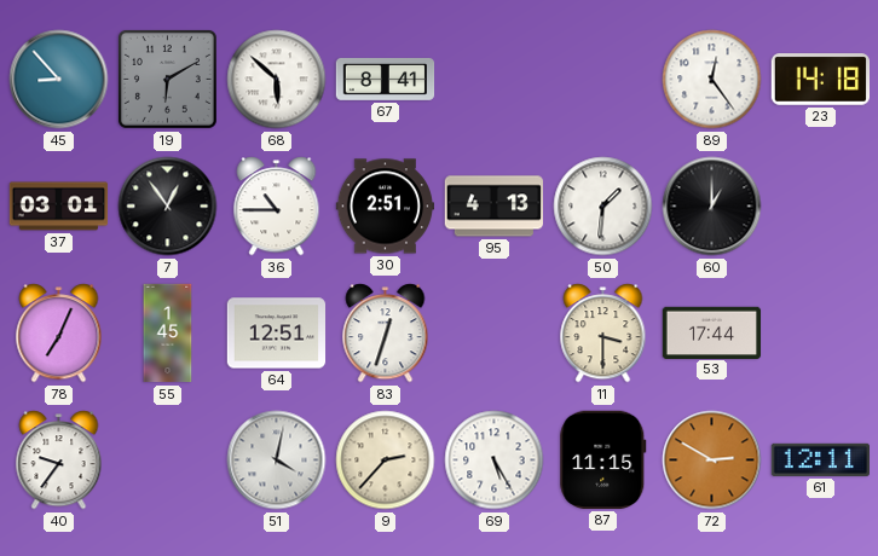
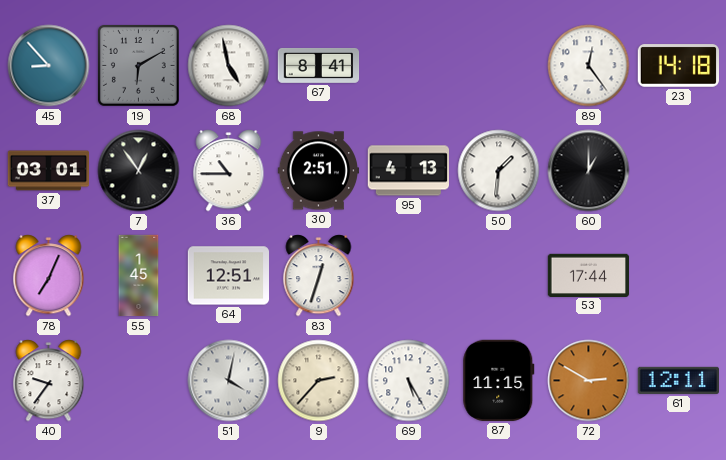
68: 5:52 -> 4:58 (229, 66)
11: 3:30 -> none (603, 334)
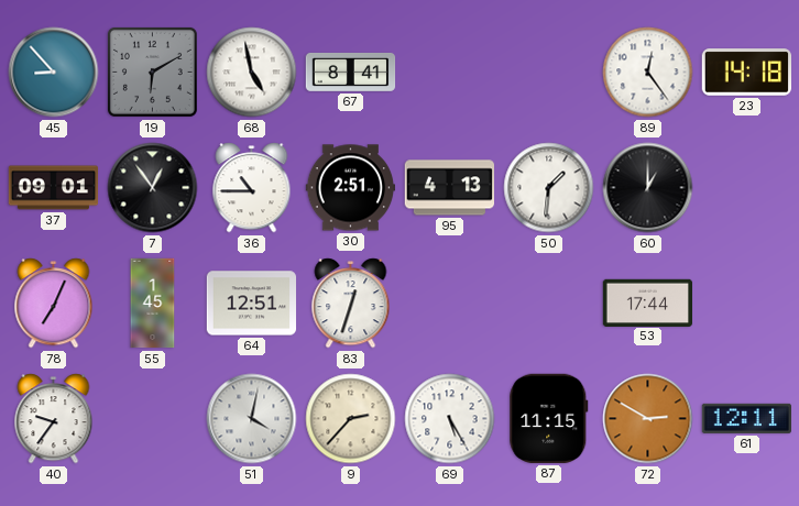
37: 03:01 -> 09:01 (54, 188)
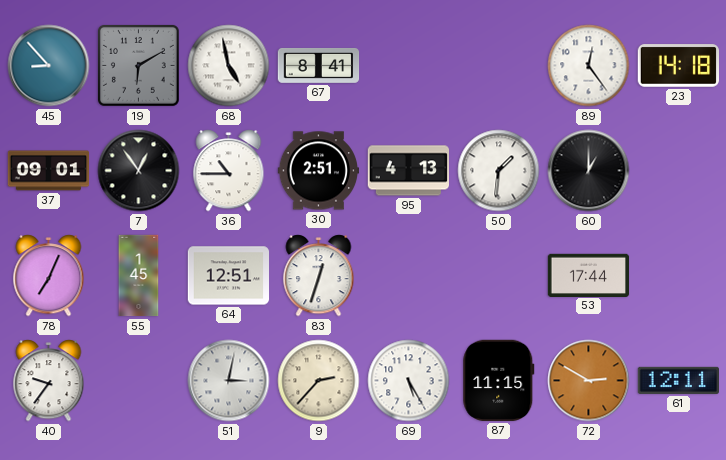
51: 4:02 -> 3:02 (229, 381)
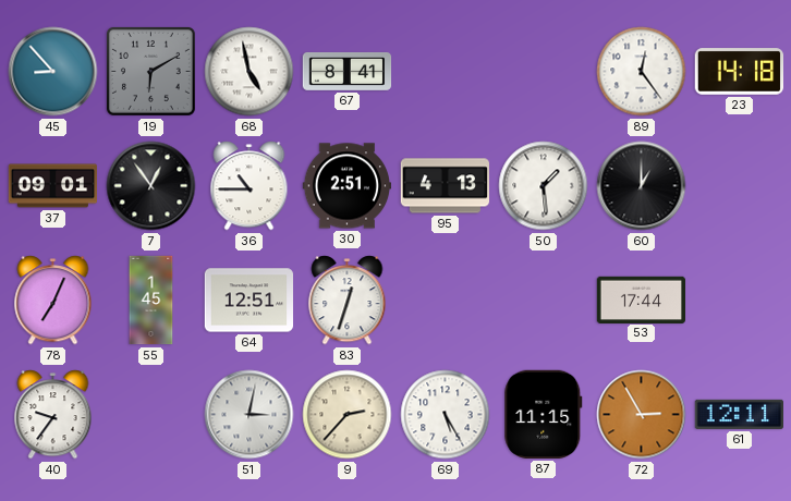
50: 1:31 -> 1:29 (544, 186)
72: 2:50 -> 2:55 (642, 415)
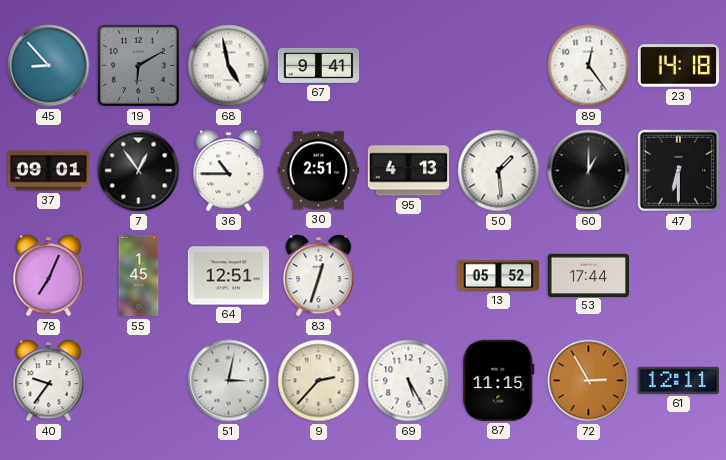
67: 8:41 -> 9:41 (319, 65)
47: none -> 6:30 (678, 170)
13: none -> 05:52 (499, 276)
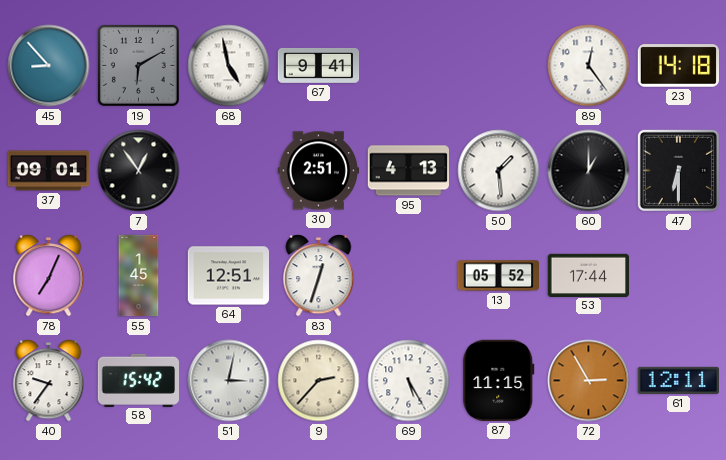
36: 10:45 -> none (229, 171)
58: none -> 15:42 (139, 380)
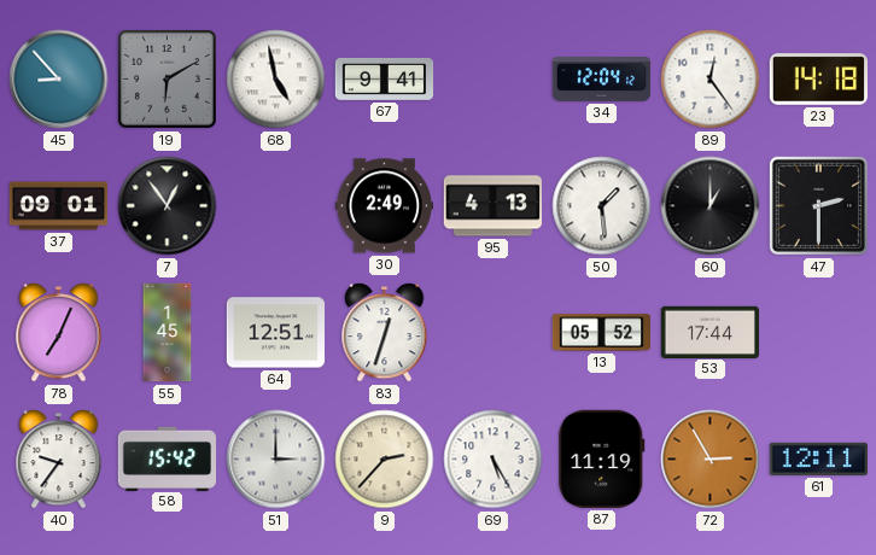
34: none -> 12:04 (602, 80)
30: 2:51 -> 2:49 (385, 206)
47: 6:30 -> 2:30 (818, 205)
51: 3:02 -> 3:00 (276, 460)
87: 11:15 -> 11:19 (602, 458)
